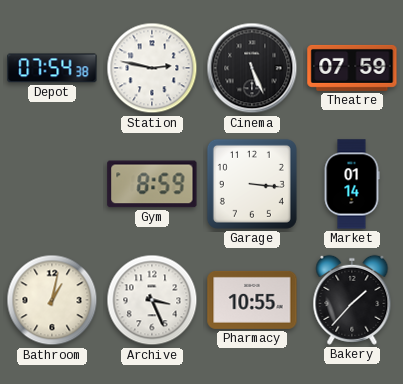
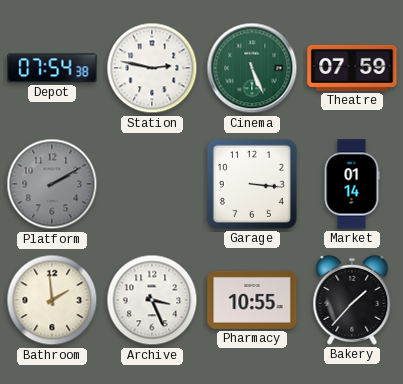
Cinema dial: black -> green (252, 68)
Platform: none -> 2:10 (52, 184)
Gym: 8:59 -> none (152, 184)
Bathroom: 1:02 -> 1:59 (52, 300)
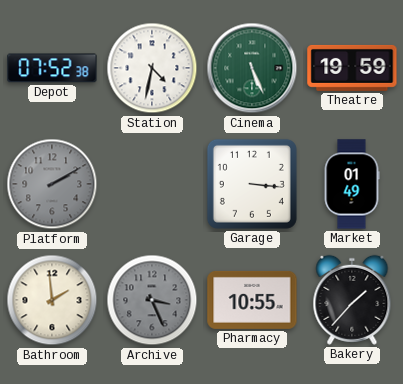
Depot: 07:54 -> 07:52 (52, 68)
Station: 2:47 -> 4:32 (152, 68)
Theatre: 07:59 -> 19:59 (352, 68)
Market: 01:14 -> 01:49 (352, 184)
Archive dial: white -> grey (152, 300)
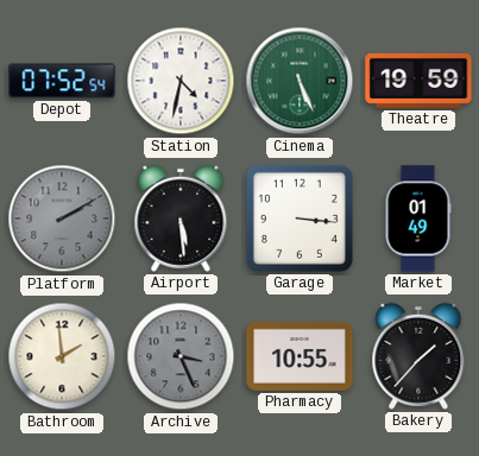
Depot: 07:52:38 -> 07:52:54 (62, 81)
Airport: none -> 5:29 (181, 218)
